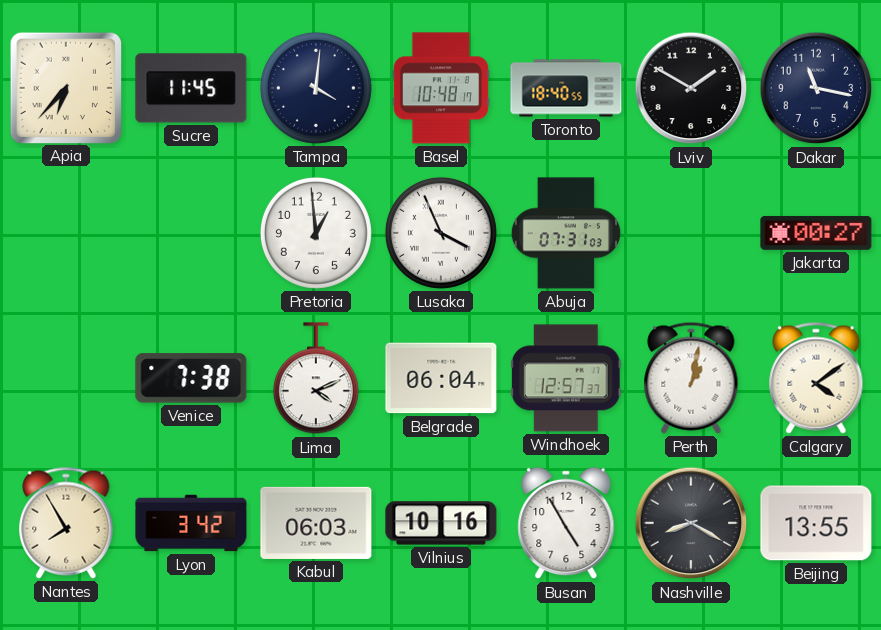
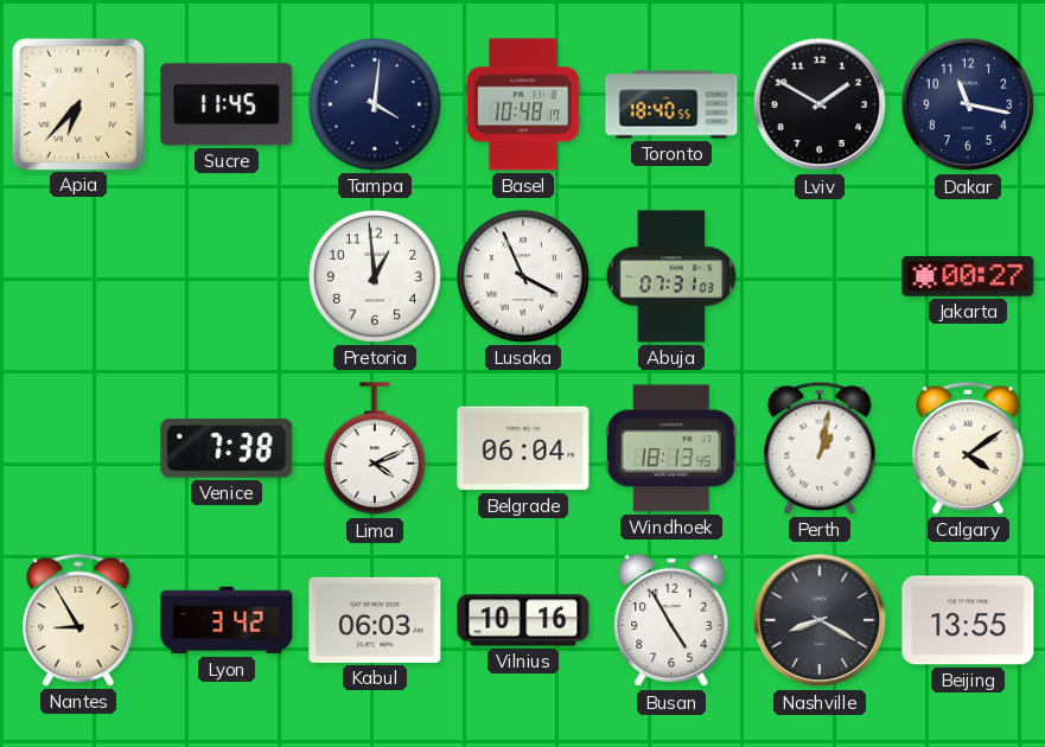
Windhoek: 12:57 -> 18:13 (671, 448)
Nantes: 7:55 -> 8:55 (78, 620)
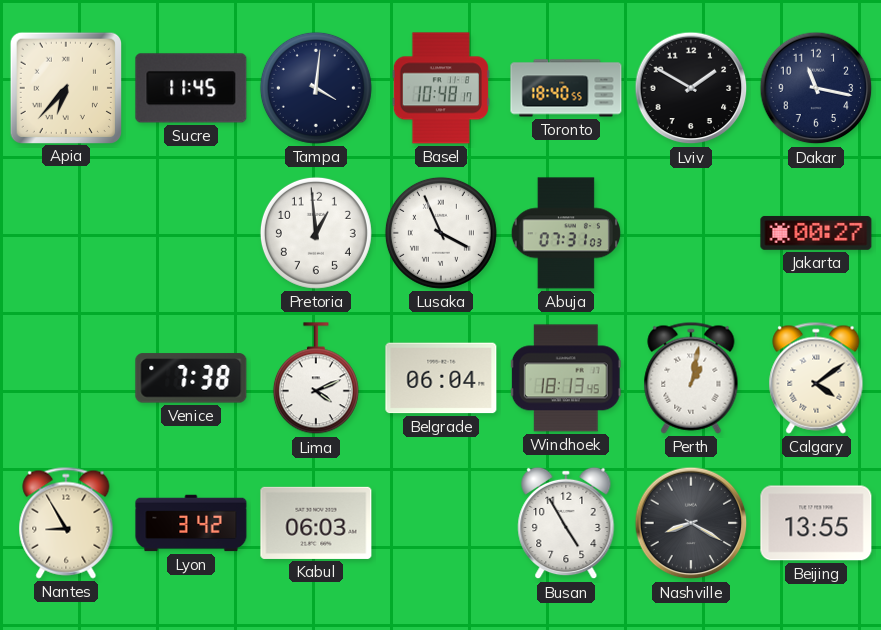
Vilnius: 10:16 -> none (523, 620)
